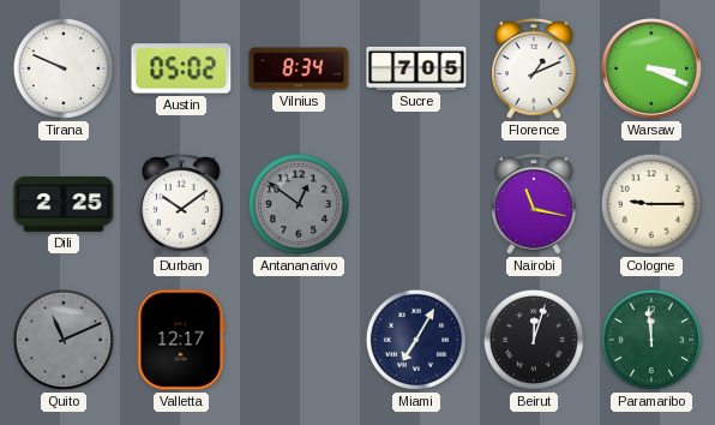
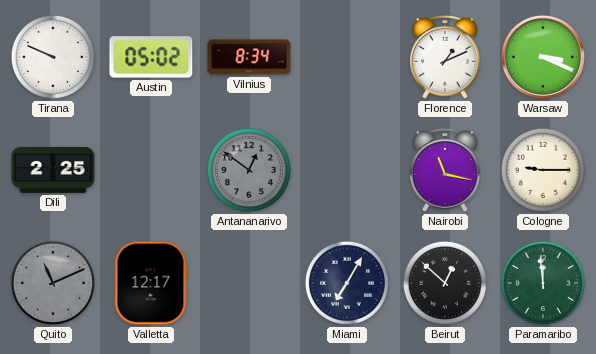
Sucre: 7:05 -> none (416, 68)
Durban: 10:09 -> none (181, 205)
Beirut: 12:03 -> 12:52 (445, 283)
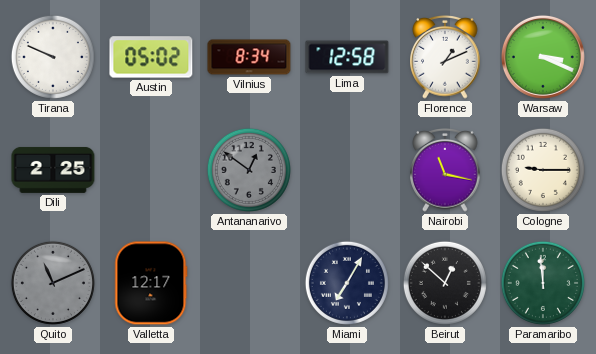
Lima: none -> 12:58 (347, 57)
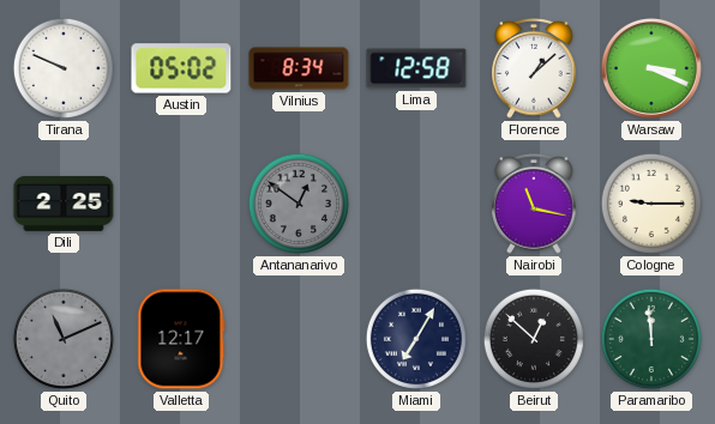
Florence: 1:11 -> 1:08 (534, 69)
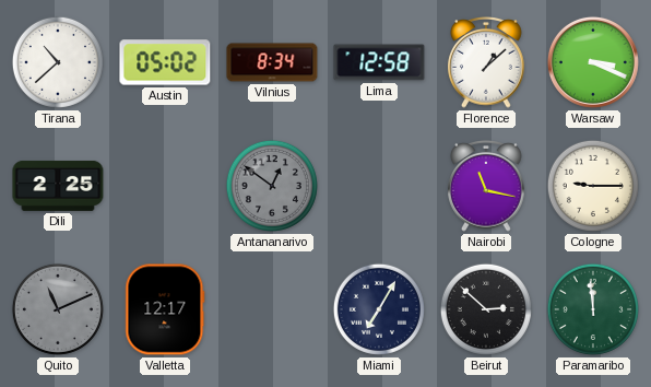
Tirana: 9:49 -> 10:38 (58, 62)
Beirut: 12:52 -> 2:52 (486, 309)
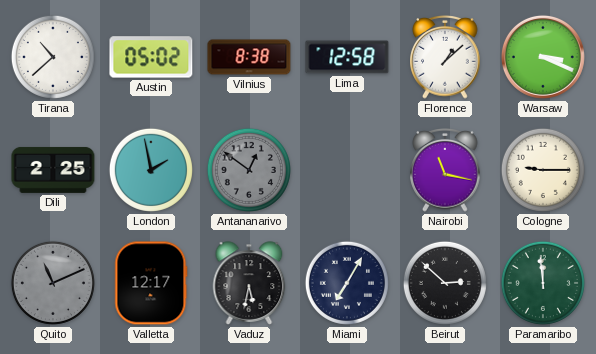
Vilnius: 8:34 -> 8:38 (249, 57)
London: none -> 1:58 (151, 170)
Vaduz: none -> 5:32 (249, 283)
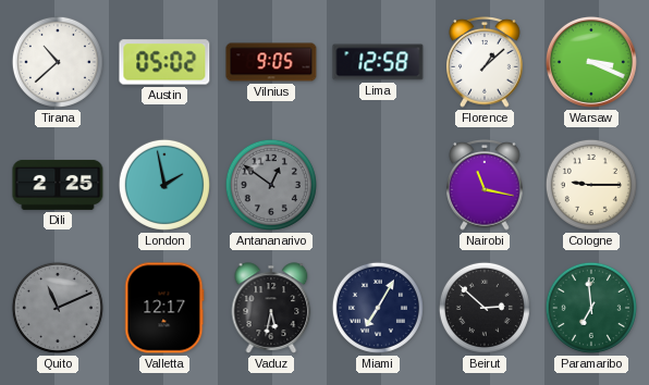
Vilnius: 8:38 -> 9:05 (271, 62)
Paramaribo: 11:59 -> 6:59 (591, 308)
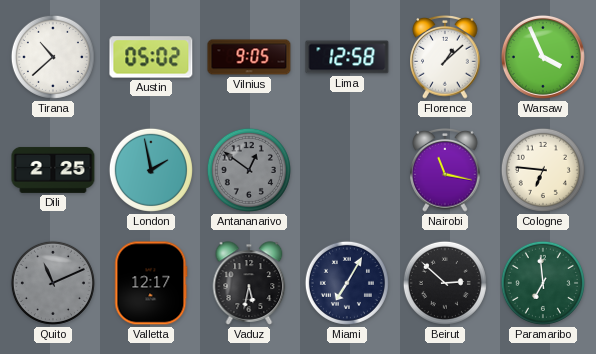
Warsaw: 3:19 -> 3:56 (543, 57)
Cologne: 9:15 -> 6:46 (543, 170)
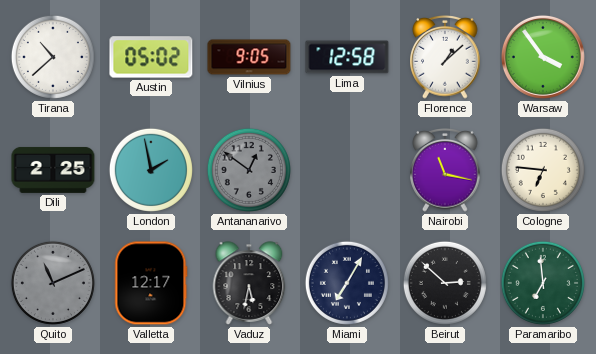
Warsaw: 3:56 -> 3:54 (543, 57)
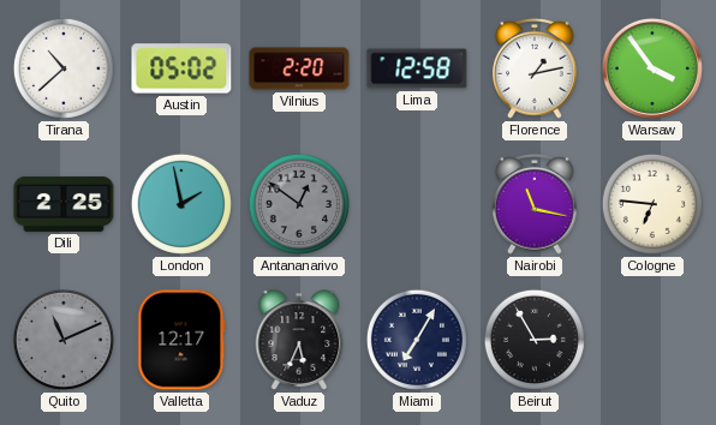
Vilnius: 9:05 -> 2:20 (299, 68)
Florence: 1:08 -> 1:13 (535, 70)
Vaduz: 5:32 -> 5:34 (299, 340)
Beirut: 2:52 -> 2:55 (535, 340)
Paramaribo: 6:59 -> none (543, 283)
